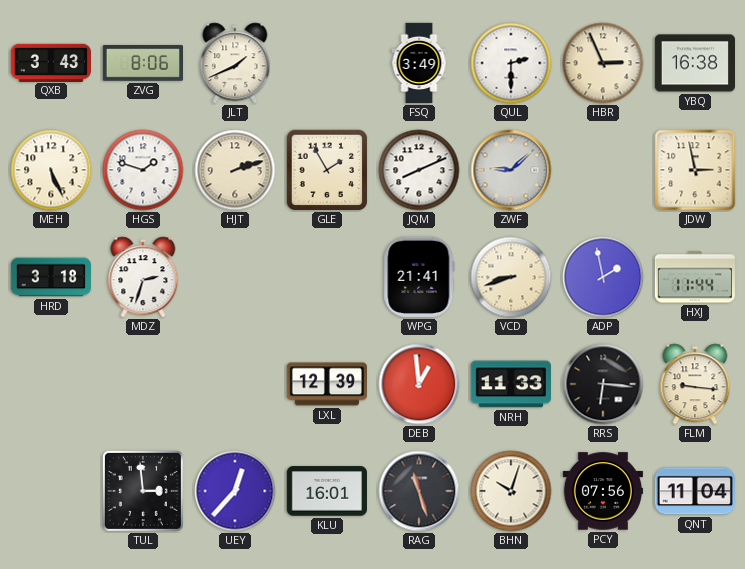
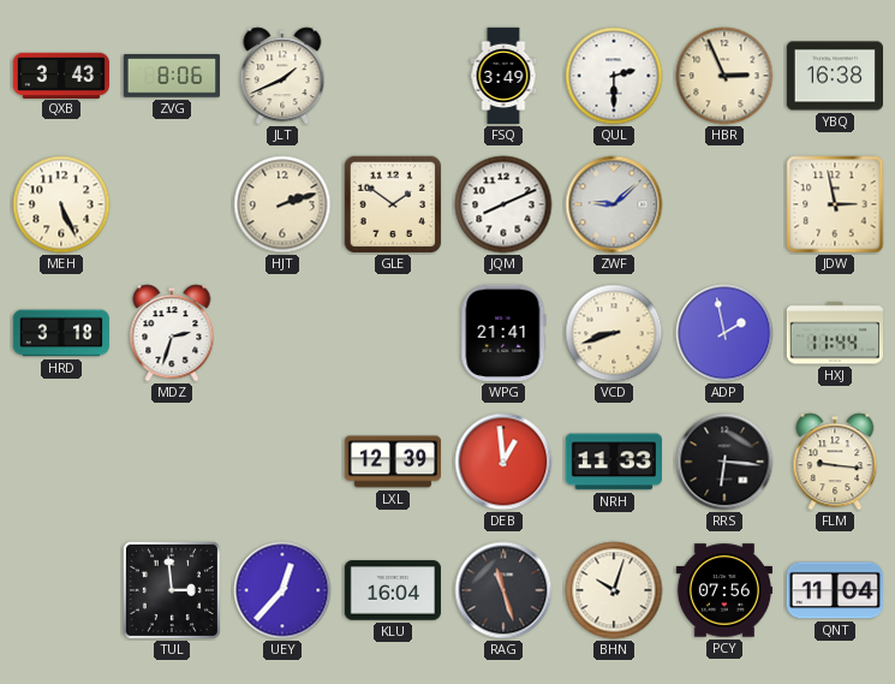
HGS: 1:48 -> none (143, 170)
GLE: 1:55 -> 1:51 (393, 204)
KLU: 16:01 -> 16:04 (393, 590)
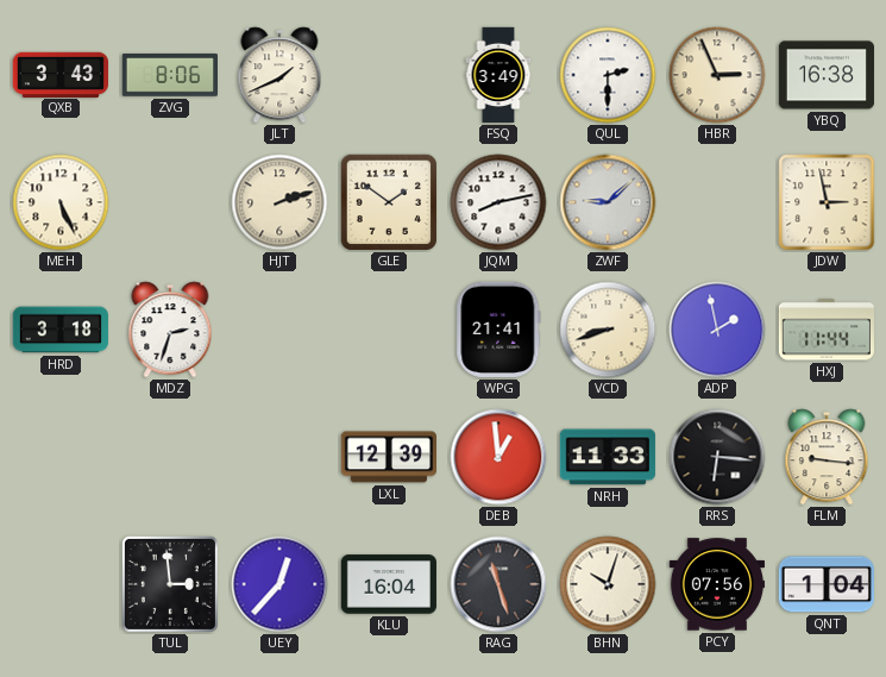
JQM: 8:11 -> 8:13 (498, 202)
QNT: 11:04 -> 1:04 (827, 584)
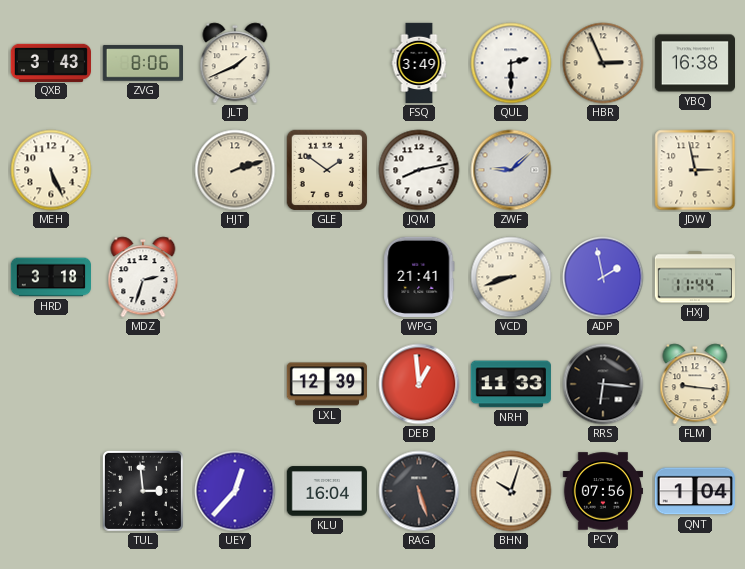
RAG: 11:27 -> 5:27 (419, 491)
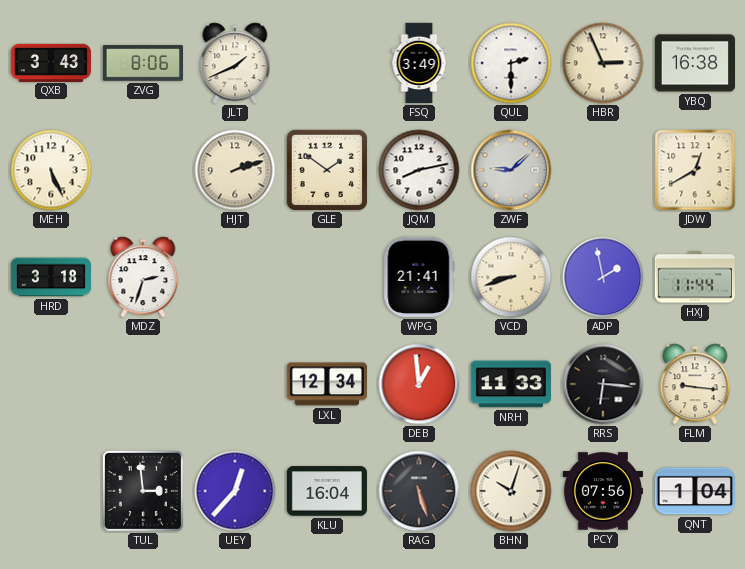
JDW: 2:58 -> 12:40 (695, 170)
LXL: 12:39 -> 12:34 (326, 384)
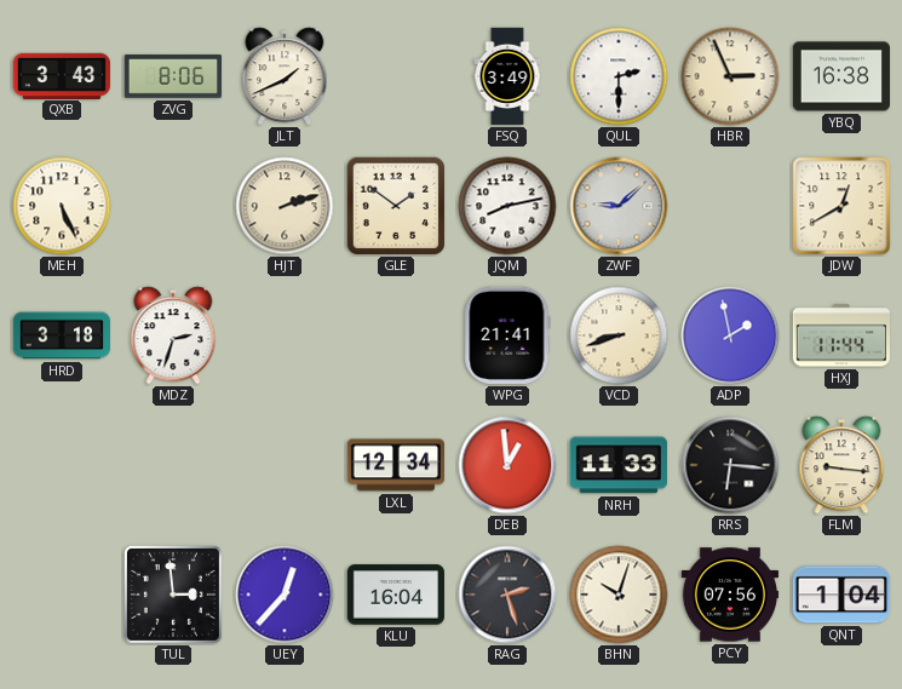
RAG: 5:27 -> 2:27 (507, 595)
